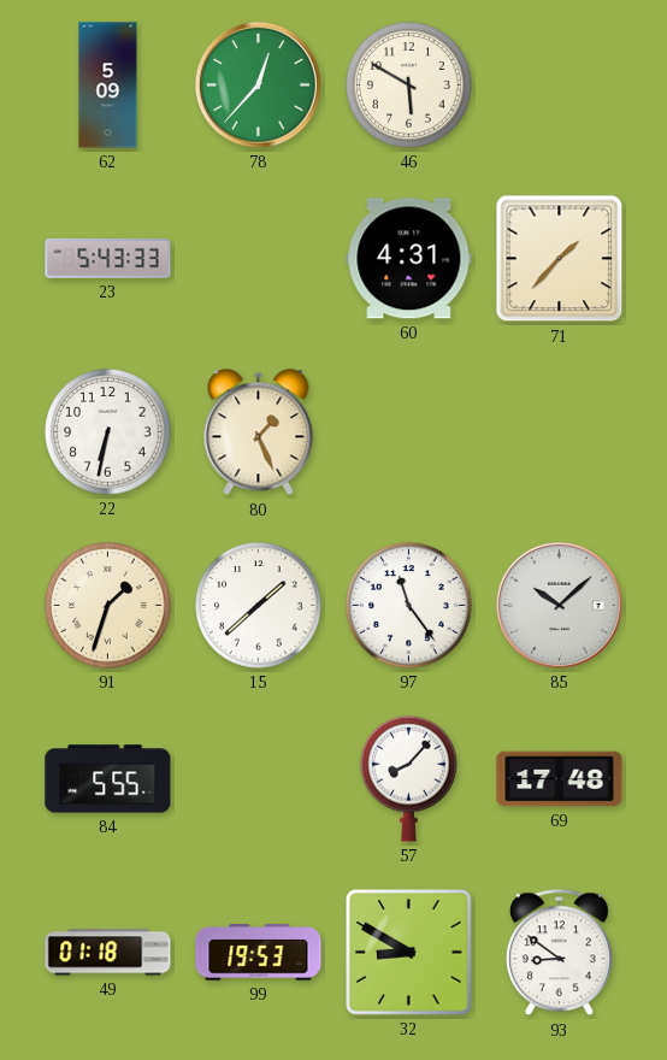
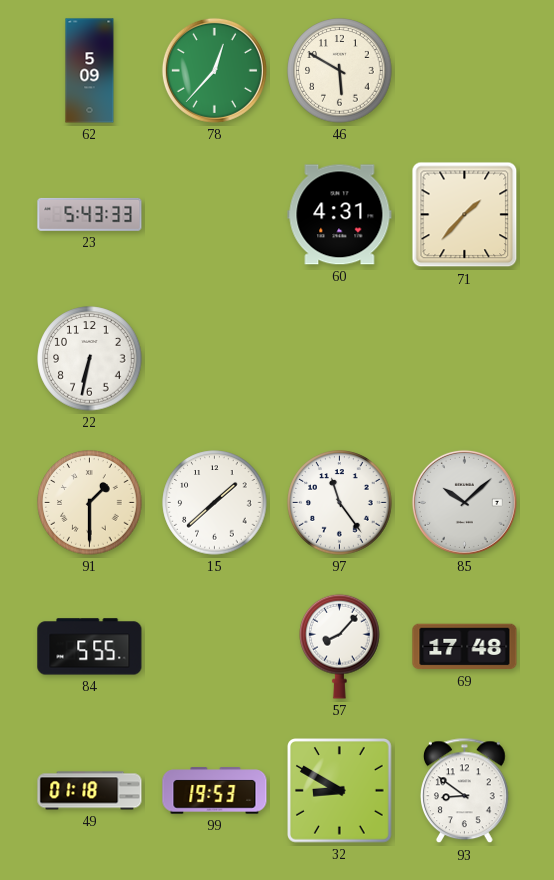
80: 1:26 -> none (259, 432)
91: 1:33 -> 1:30 (90, 503)
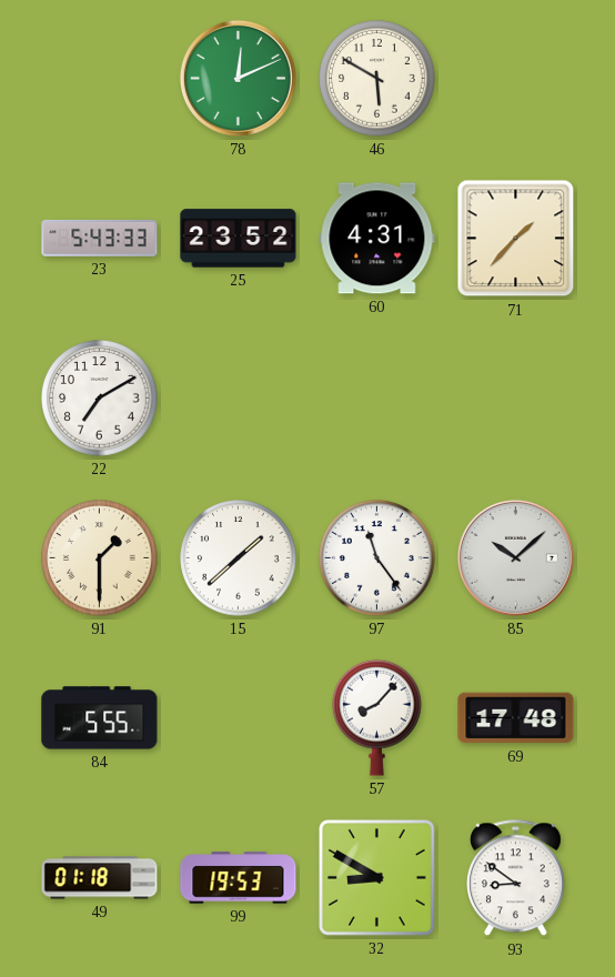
62: 5:09 -> none (90, 71)
78: 12:37 -> 12:11 (238, 78)
25: none -> 23:52 (239, 239)
22: 6:32 -> 7:10 (100, 399)
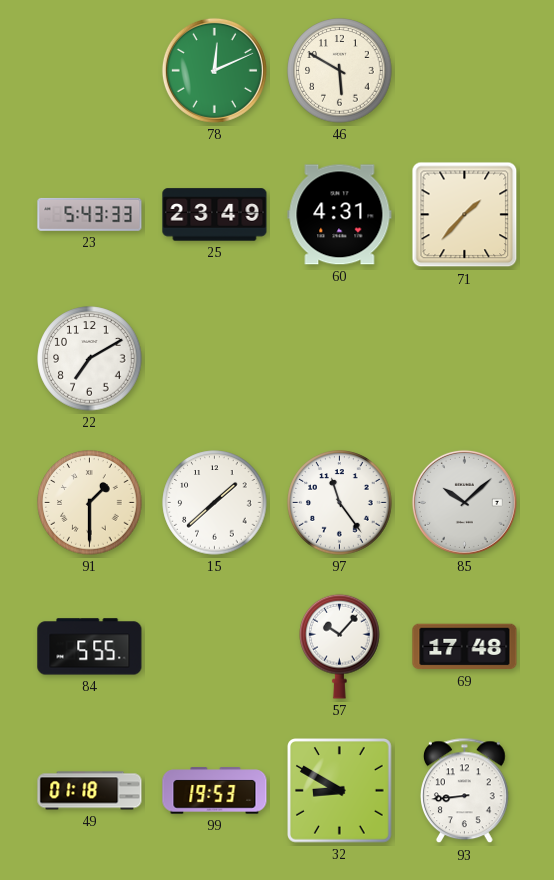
25: 23:52 -> 23:49 (215, 215)
57: 8:07 -> 10:07 (340, 646)
93: 8:51 -> 8:44 (465, 791)
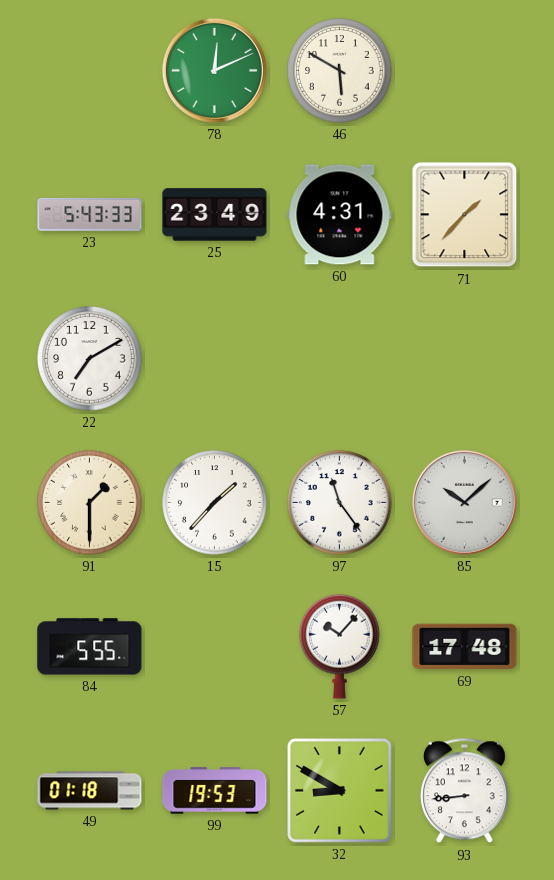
15: 1:38 -> 1:37 (215, 503)
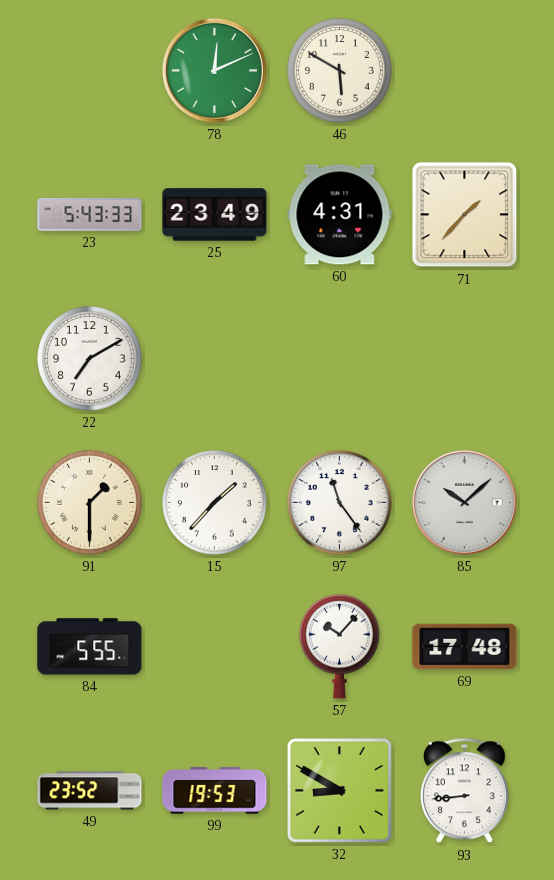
49: 01:18 -> 23:52 (90, 791)
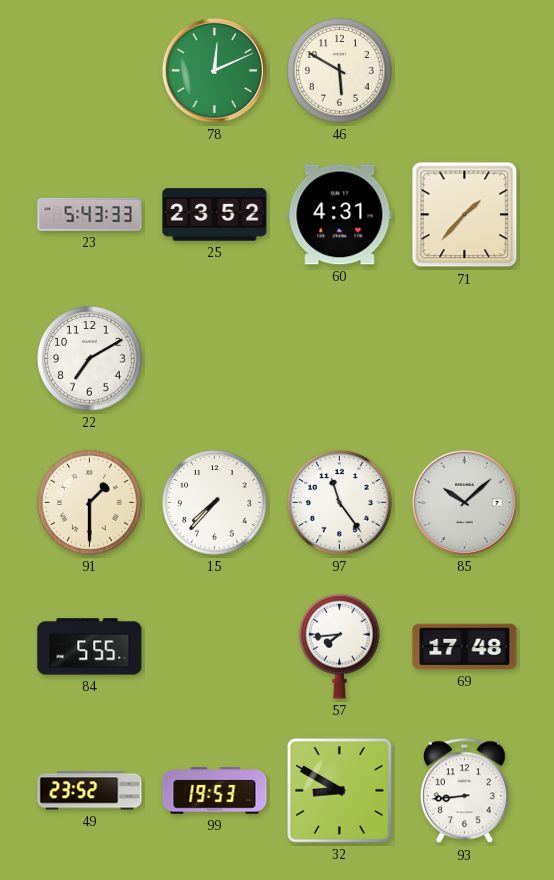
25: 23:49 -> 23:52 (215, 215)
15: 1:37 -> 7:37 (215, 503)
57: 10:07 -> 7:44 (340, 646)
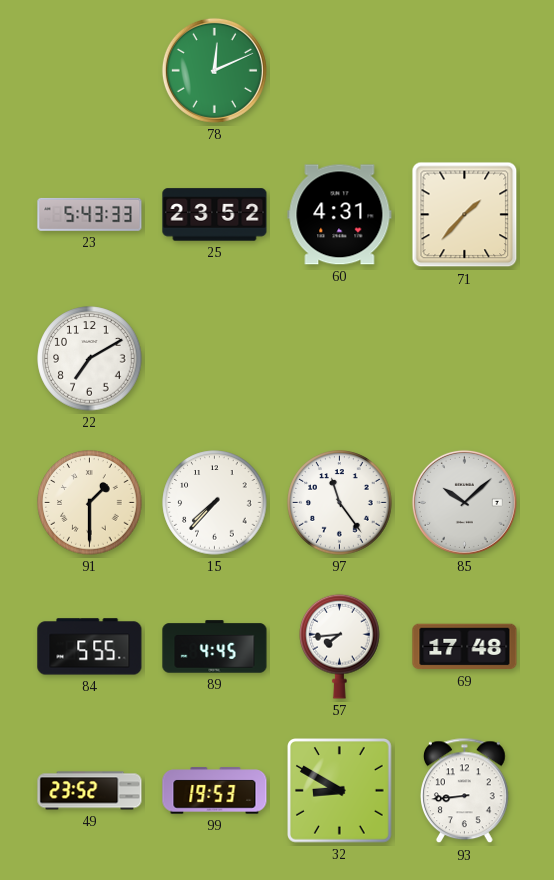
46: 5:50 -> none (340, 71)
89: none -> 4:45 (215, 647)
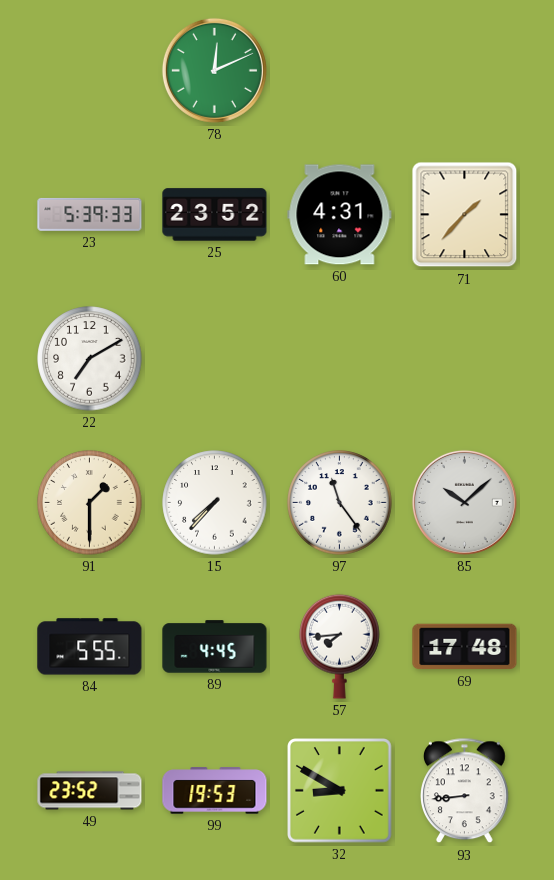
23: 5:43 -> 5:39 (90, 214)
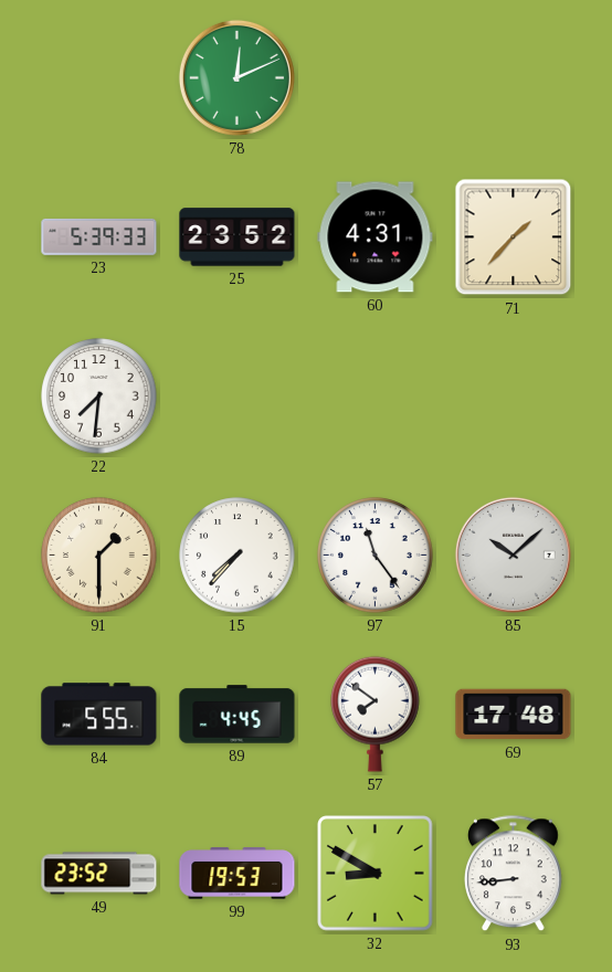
22: 7:10 -> 7:31 (99, 397)
57: 7:44 -> 7:51 (376, 714)
